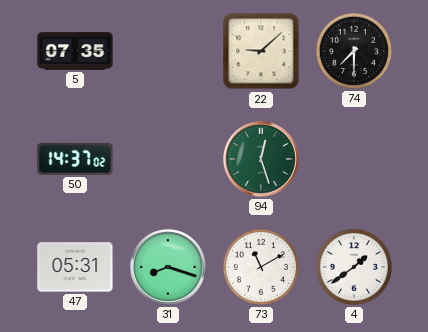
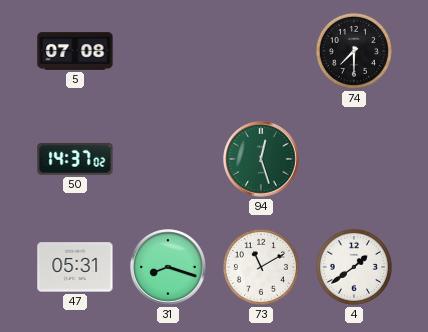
5: 07:35 -> 07:08 (75, 51)
22: 9:08 -> none (261, 51)
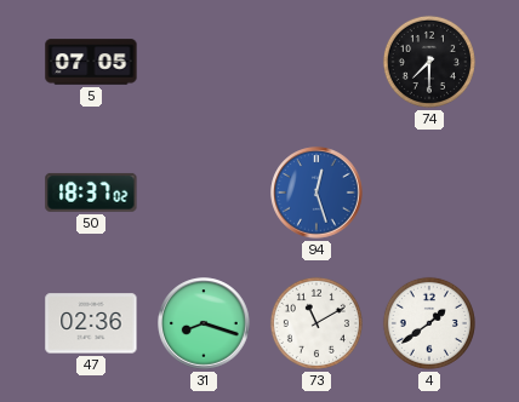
5: 07:08 -> 07:05 (91, 62)
50: 14:37 -> 18:37 (91, 193)
94 dial: green -> blue (316, 193)
47: 05:31 -> 02:36 (91, 323)
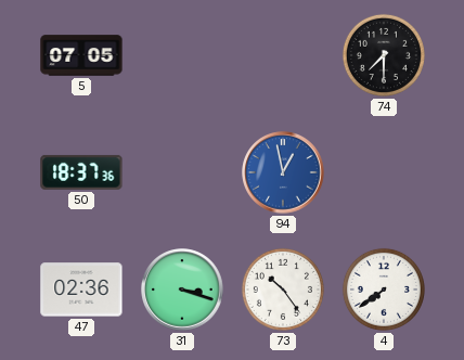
50: 18:37:02 -> 18:37:36 (81, 172)
94: 12:27 -> 12:58 (283, 172)
31: 8:18 -> 3:18 (182, 290)
73: 11:10 -> 10:24 (283, 290)
4: 1:39 -> 7:39 (384, 290)
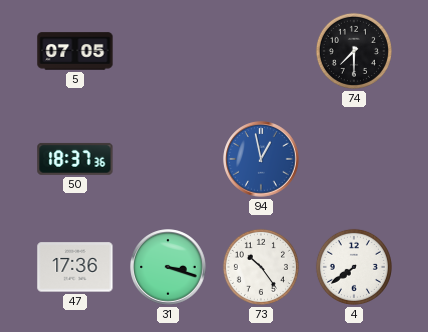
47: 02:36 -> 17:36 (75, 267)
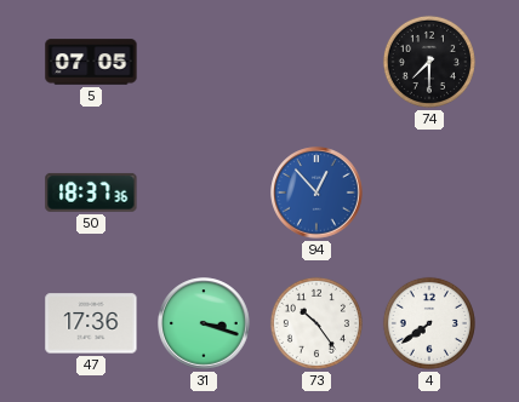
94: 12:58 -> 12:53 (316, 193)
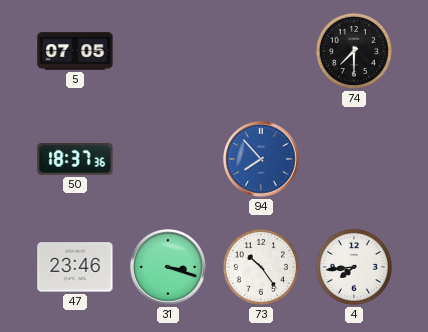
94: 12:53 -> 7:53 (261, 159)
47: 17:36 -> 23:46 (75, 267)
4: 7:39 -> 7:44 (354, 267)
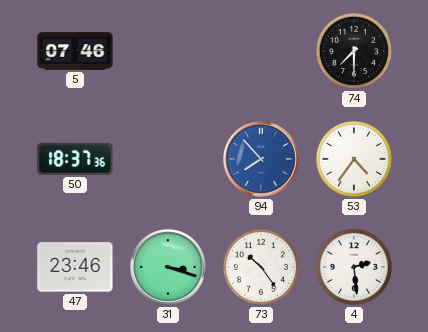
5: 07:05 -> 07:46 (75, 51)
53: none -> 4:36 (354, 159)
4: 7:44 -> 2:29 (354, 267)
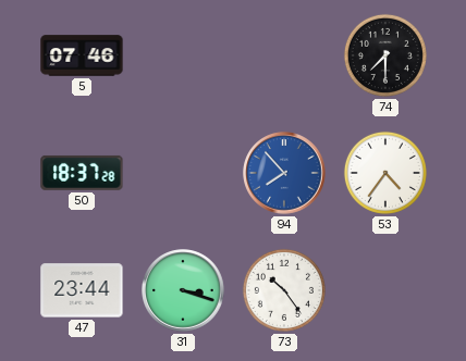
50: 18:37:36 -> 18:37:28 (82, 173)
47: 23:46 -> 23:44 (82, 290)
4: 2:29 -> none (354, 267)
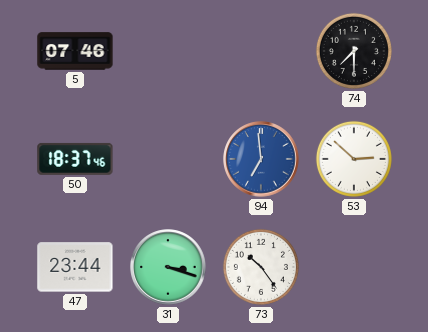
50: 18:37:28 -> 18:37:46 (75, 159)
94: 7:53 -> 6:59 (261, 159)
53: 4:36 -> 2:52 (354, 159)
